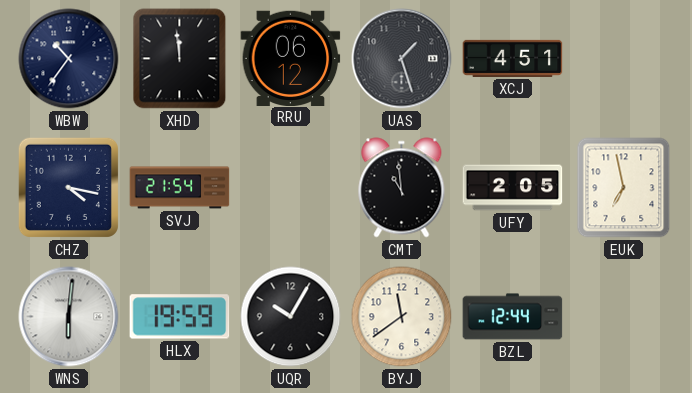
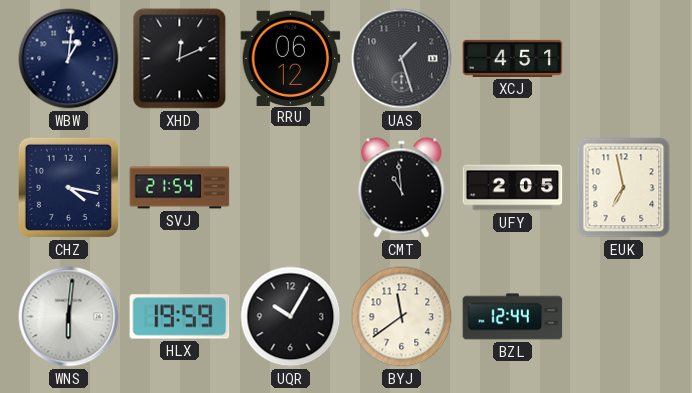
WBW: 10:36 -> 1:01 (69, 59)
XHD: 11:59 -> 12:11 (180, 59)
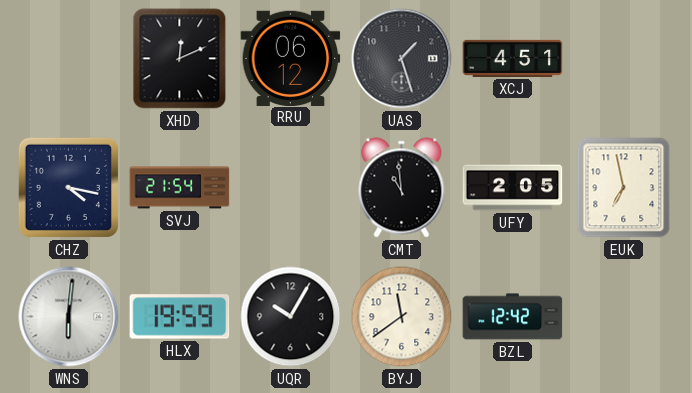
WBW: 1:01 -> none (69, 59)
BZL: 12:44 -> 12:42 (513, 317)
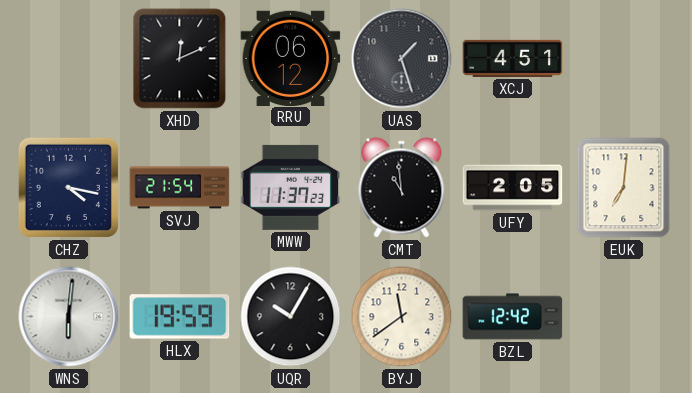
MWW: none -> 11:37 (291, 187)
EUK: 6:58 -> 7:01 (624, 188)
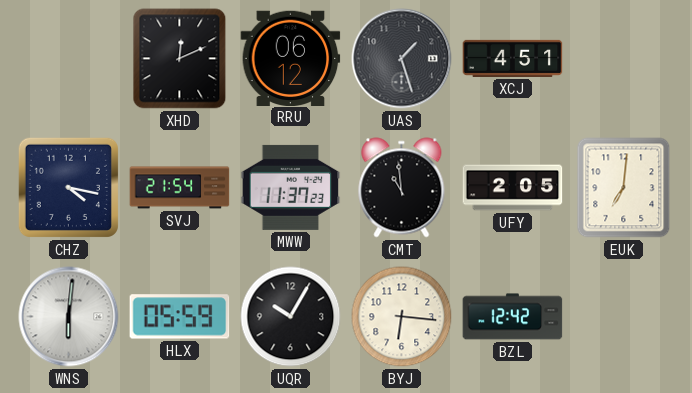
HLX: 19:59 -> 05:59 (180, 317)
BYJ: 11:39 -> 6:16 (402, 317)
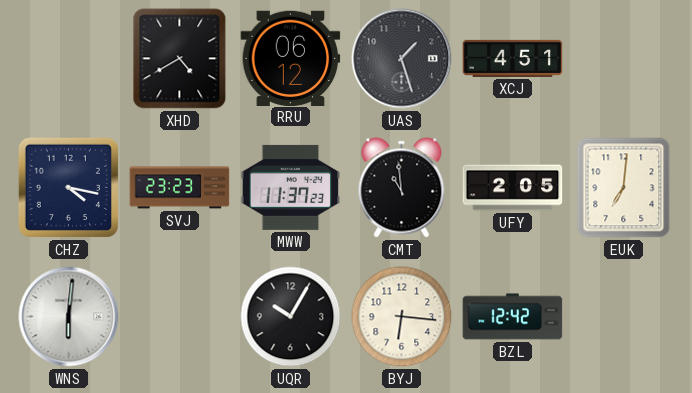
XHD: 12:11 -> 4:40 (180, 59)
SVJ: 21:54 -> 23:23 (180, 188)
HLX: 05:59 -> none (180, 317)
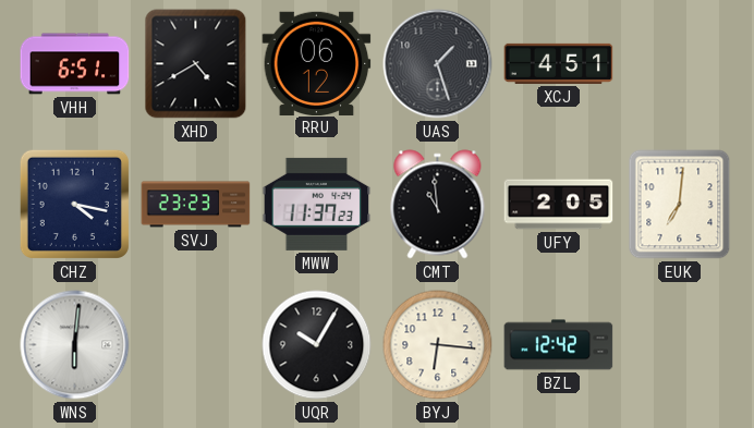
VHH: none -> 6:51 (75, 64)
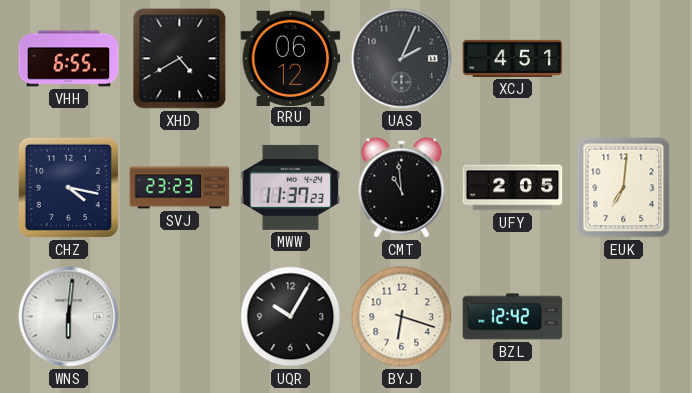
VHH: 6:51 -> 6:55 (69, 59)
UAS: 1:27 -> 2:04 (402, 59)
BYJ: 6:16 -> 6:18 (402, 317)
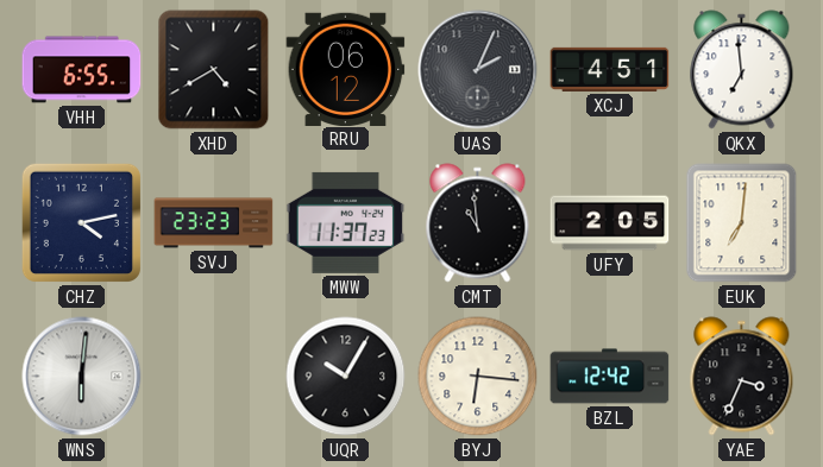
QKX: none -> 6:59 (742, 70)
CHZ: 4:17 -> 4:13 (81, 222)
BYJ: 6:18 -> 6:16 (478, 377)
YAE: none -> 3:34 (742, 377)
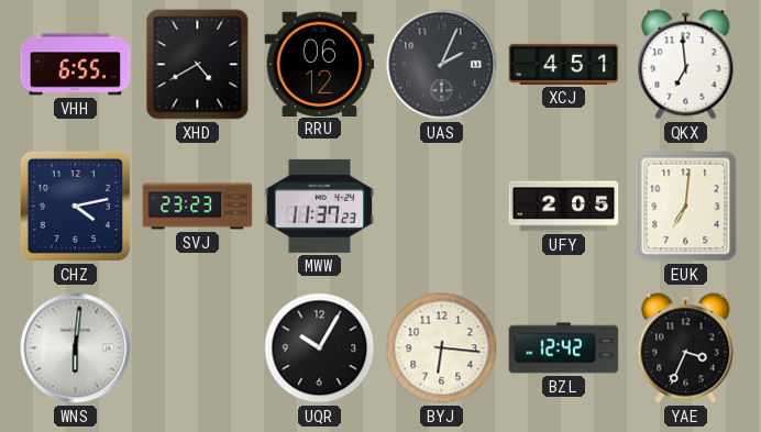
CMT: 10:59 -> none (478, 223)
